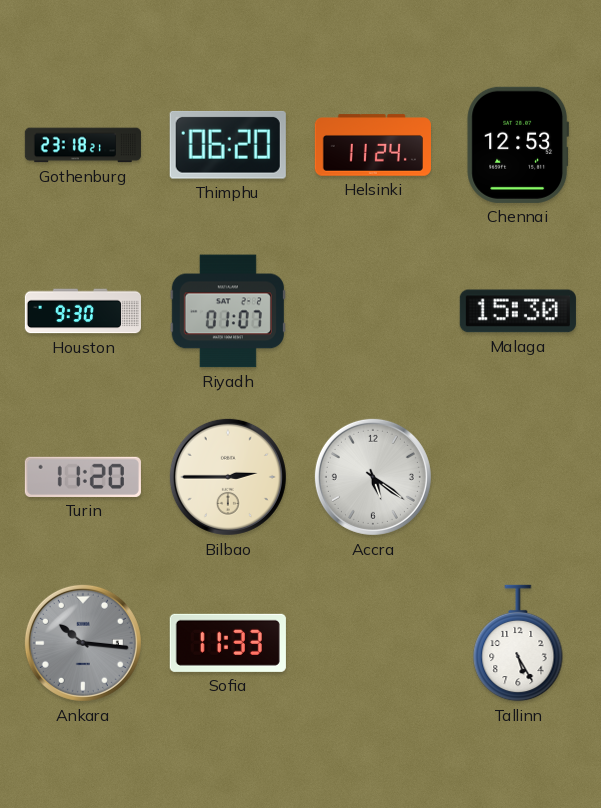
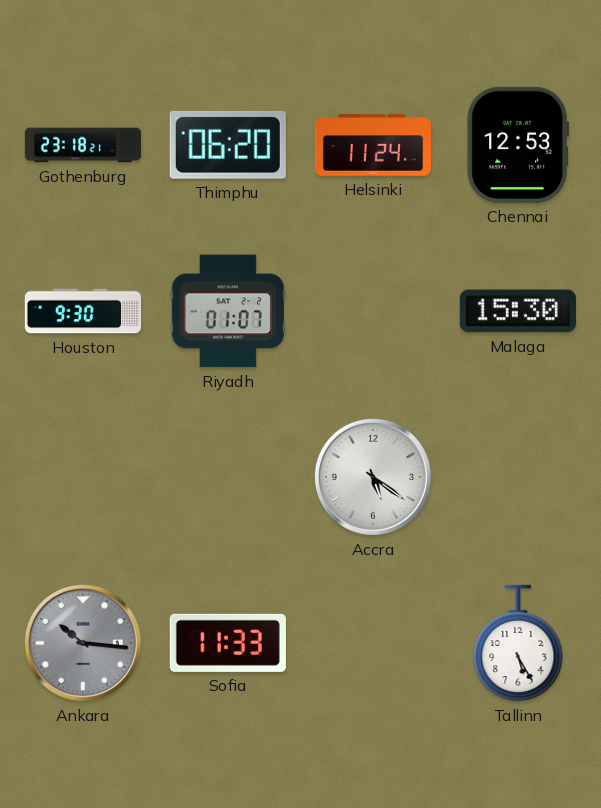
Turin: 11:20 -> none (83, 477)
Bilbao: 2:45 -> none (228, 477)
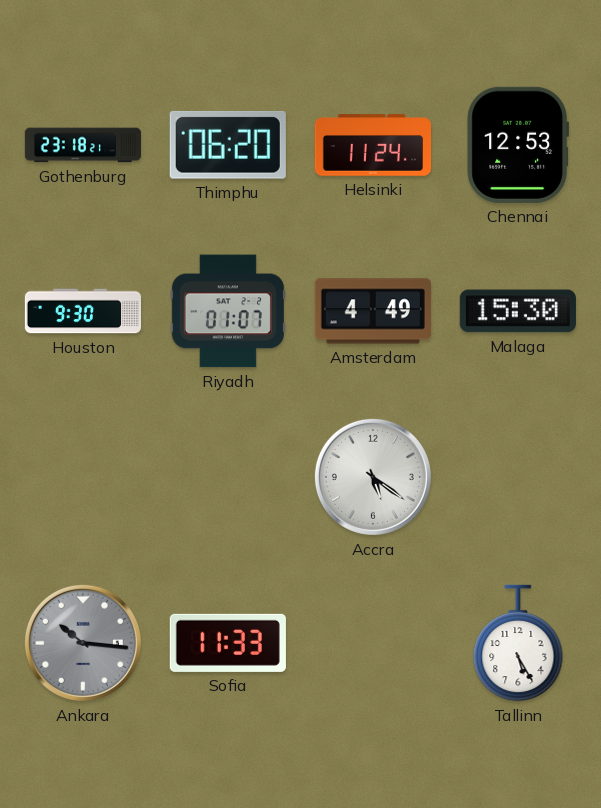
Amsterdam: none -> 4:49 (373, 311)
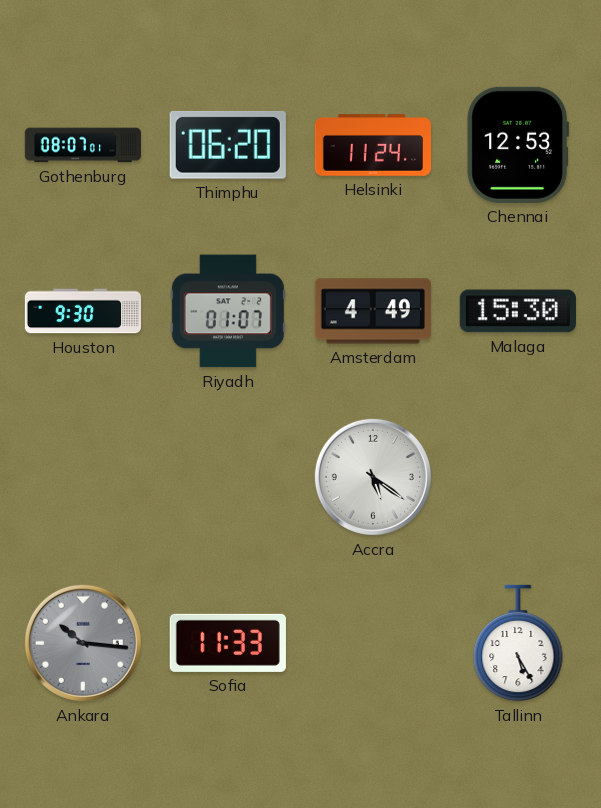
Gothenburg: 23:18 -> 08:07 (83, 145)
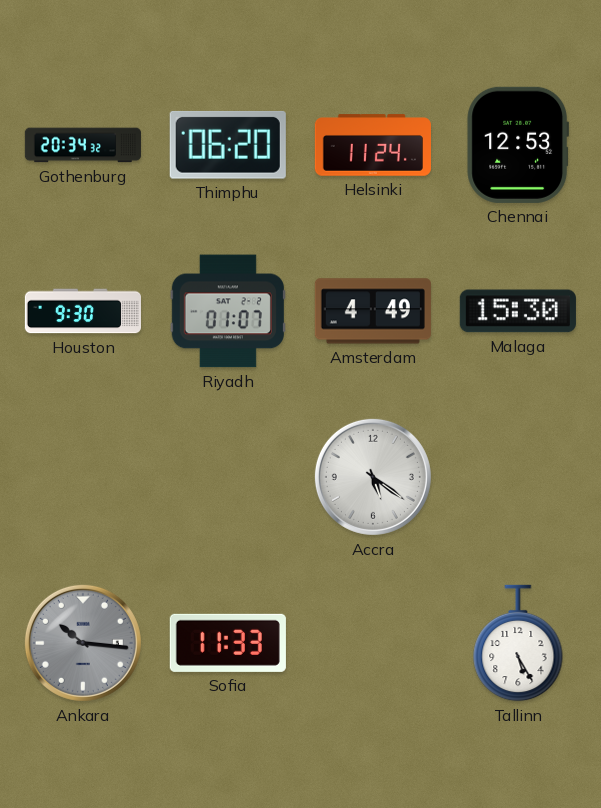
Gothenburg: 08:07 -> 20:34 (83, 145)
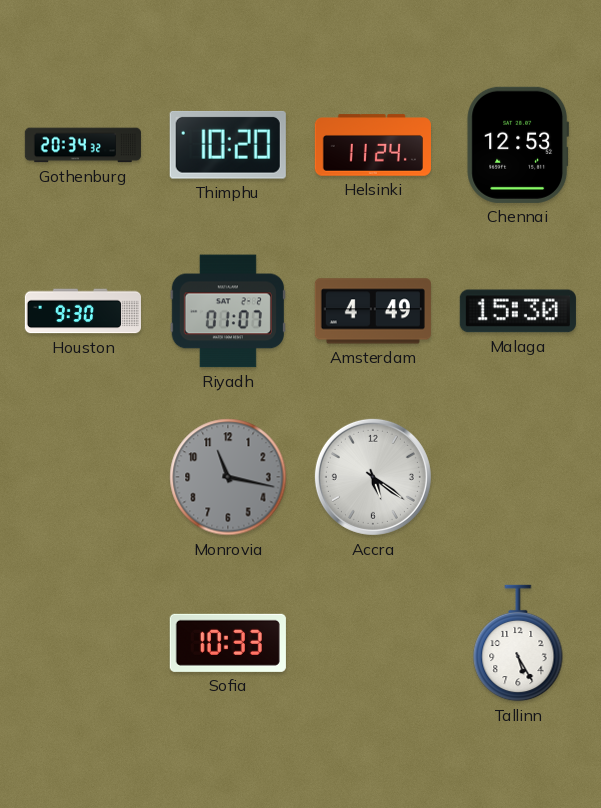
Thimphu: 06:20 -> 10:20 (228, 145)
Monrovia: none -> 11:17 (228, 477)
Ankara: 10:16 -> none (83, 643)
Sofia: 11:33 -> 10:33 (228, 643)
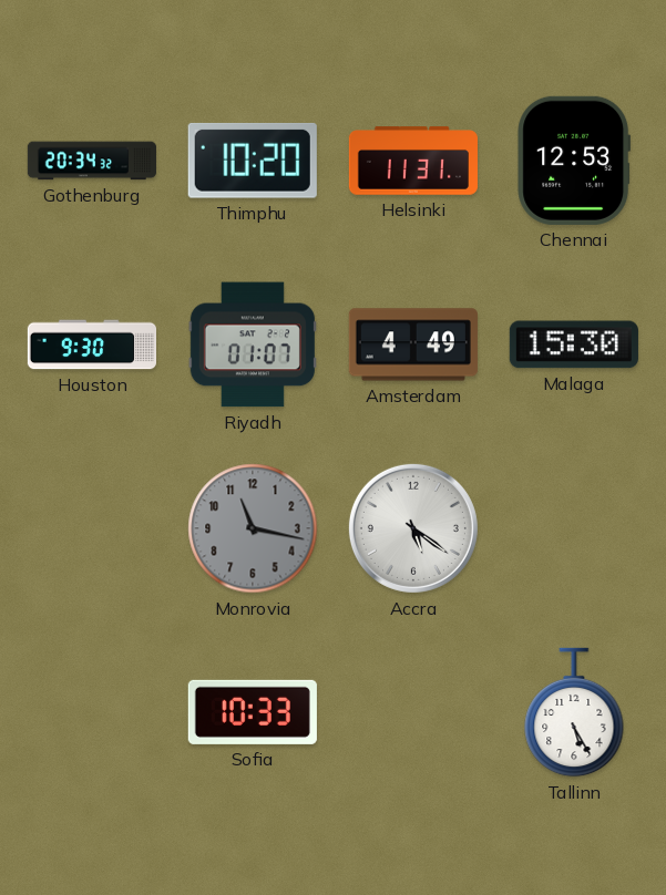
Helsinki: 11:24 -> 11:31 (413, 161)
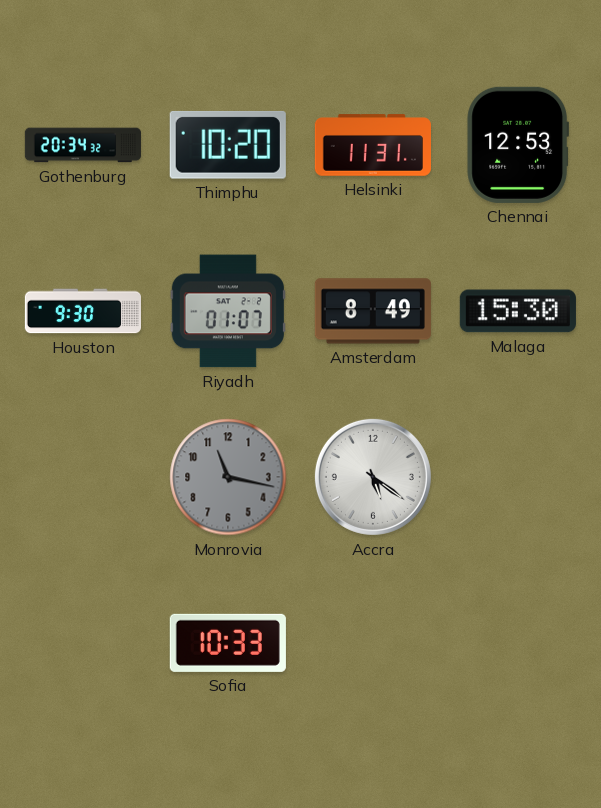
Amsterdam: 4:49 -> 8:49 (373, 311)
Tallinn: 5:25 -> none (574, 712)
